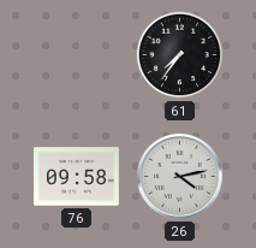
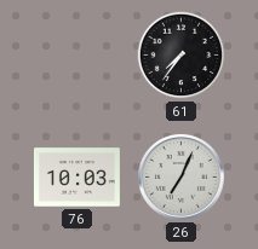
76: 09:58 -> 10:03 (76, 178)
26: 4:13 -> 7:04 (180, 176)
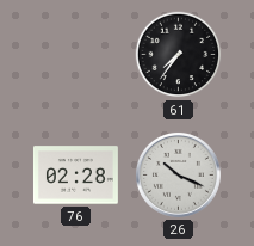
76: 10:03 -> 02:28 (75, 176)
26: 7:04 -> 10:19 (178, 174)
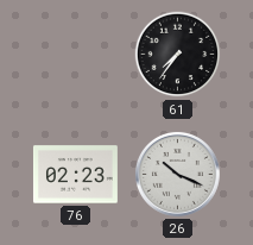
76: 02:28 -> 02:23 (75, 175)
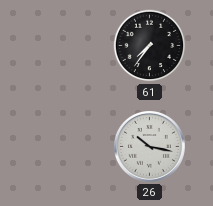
76: 02:23 -> none (75, 175)
26: 10:19 -> 10:17 (149, 146)
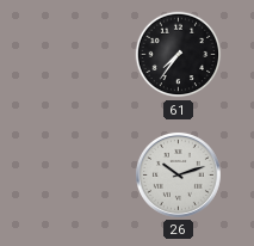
26: 10:17 -> 10:12 (178, 174)
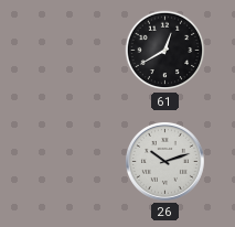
61: 7:36 -> 12:40 (165, 51)
